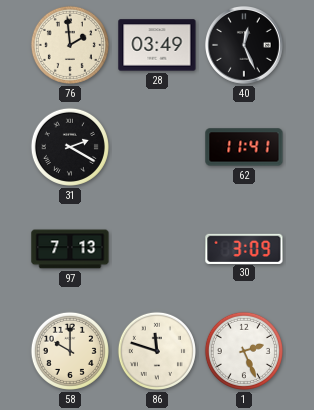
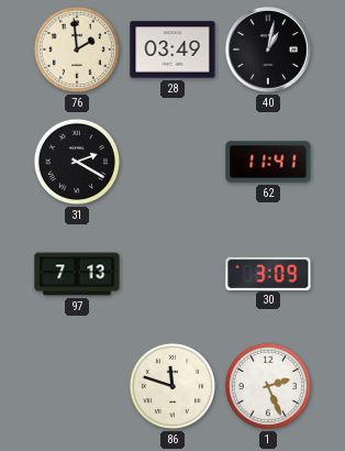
40: 12:26 -> 1:02 (269, 51)
58: 10:00 -> none (70, 351)
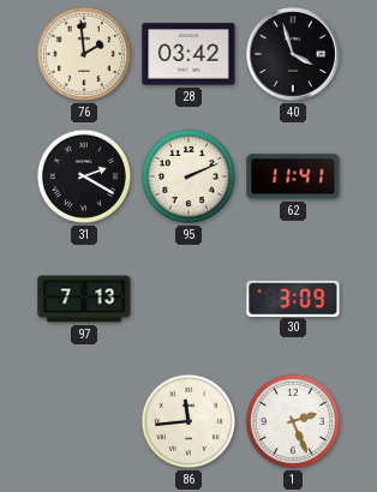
28: 03:49 -> 03:42 (188, 54)
40: 1:02 -> 3:57 (294, 55)
95: none -> 2:11 (188, 176)
86: 11:48 -> 11:44 (188, 421)
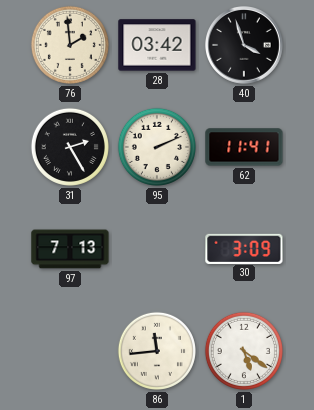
31: 2:20 -> 2:25 (70, 147)
1: 2:26 -> 5:21 (244, 351)
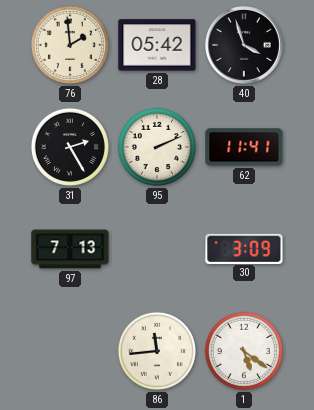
28: 03:42 -> 05:42 (157, 45)
